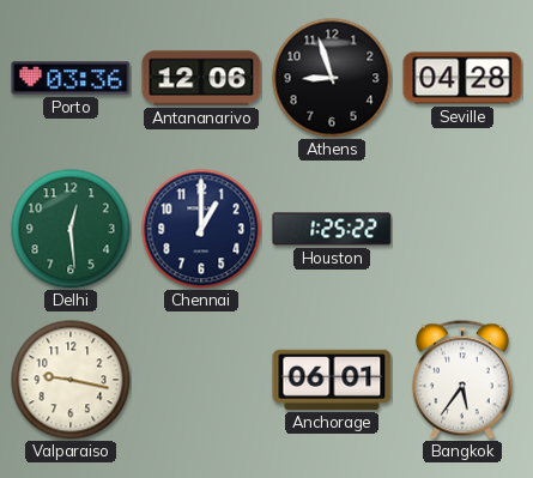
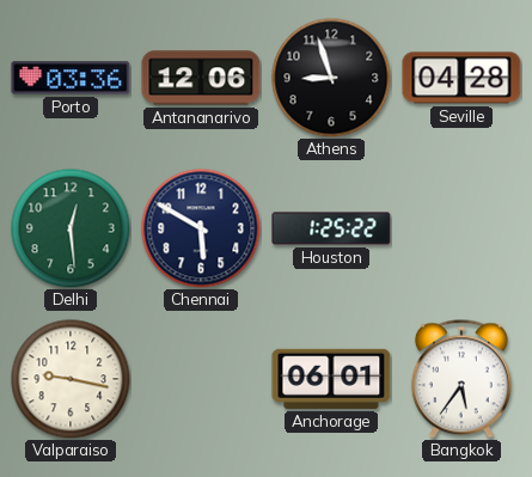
Chennai: 1:00 -> 5:50 (201, 228)
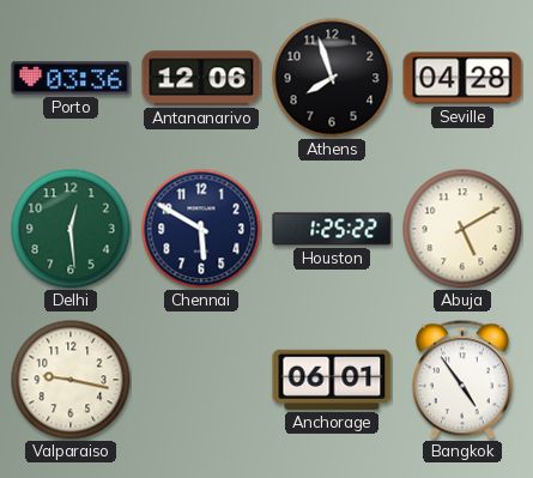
Athens: 8:57 -> 7:57 (332, 78)
Abuja: none -> 5:10 (462, 229)
Bangkok: 5:36 -> 4:54 (462, 380)
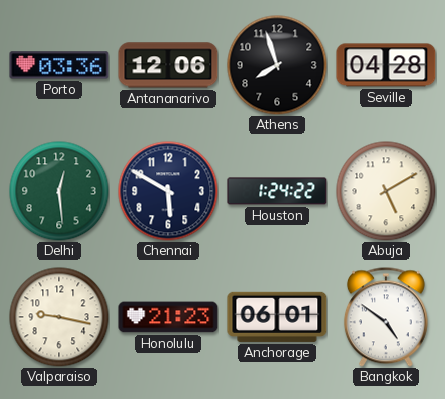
Houston: 1:25 -> 1:24 (277, 191)
Honolulu: none -> 21:23 (168, 317)
Bangkok: 4:54 -> 4:51 (386, 317)
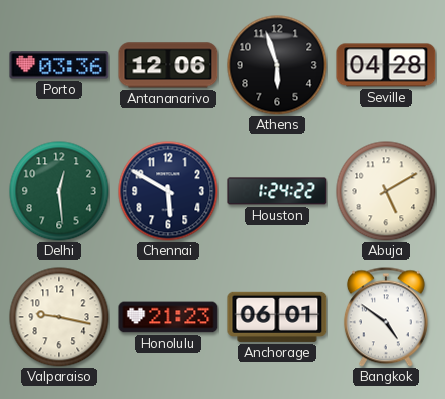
Athens: 7:57 -> 5:57 (277, 65)
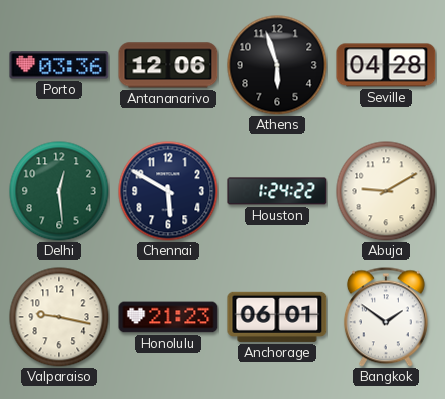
Abuja: 5:10 -> 9:10 (386, 191)
Bangkok: 4:51 -> 1:51 (386, 317)
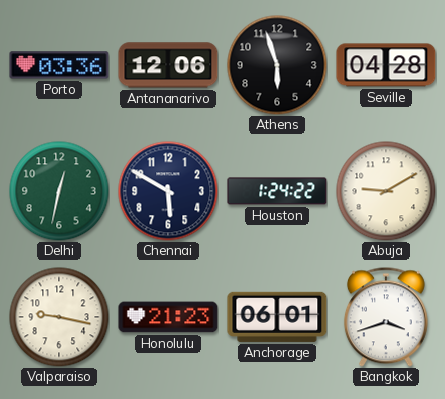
Delhi: 12:29 -> 12:32 (59, 191)
Bangkok: 1:51 -> 3:42 (386, 317)
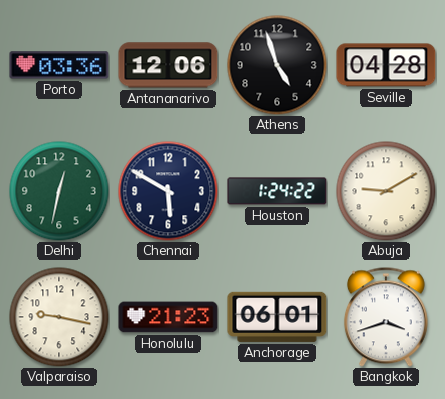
Athens: 5:57 -> 4:57 (277, 65)
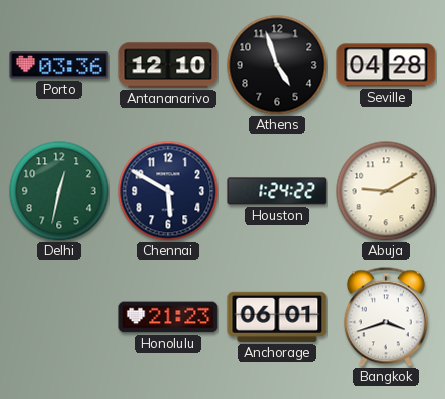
Antananarivo: 12:06 -> 12:10 (168, 65)
Valparaiso: 9:17 -> none (59, 317)
